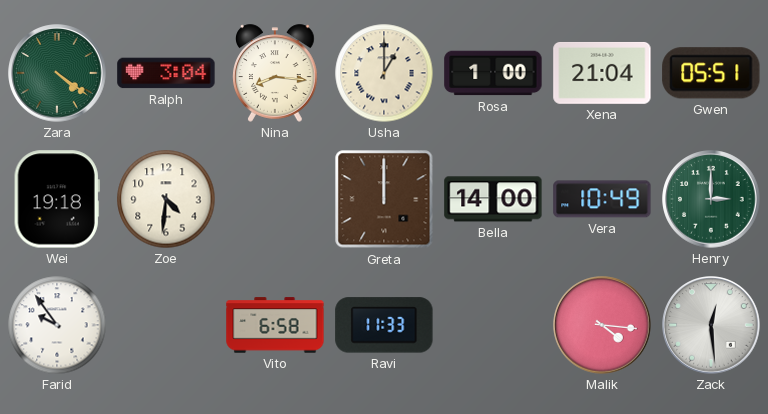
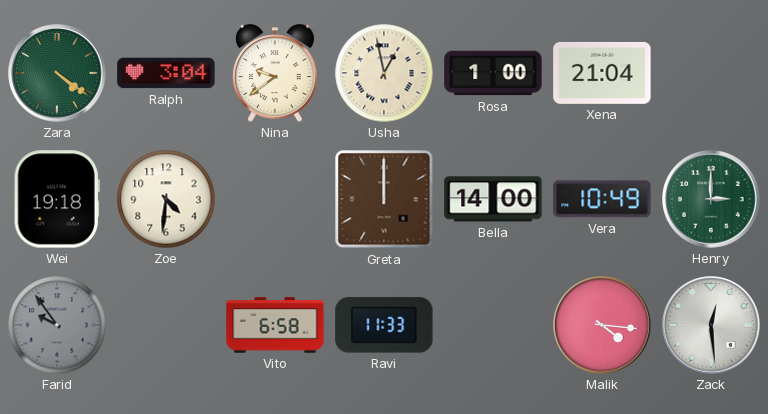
Nina: 8:16 -> 9:39 (275, 73)
Usha: 1:00 -> 12:58 (384, 73)
Gwen: 05:51 -> none (711, 73)
Farid dial: white -> grey (57, 325)
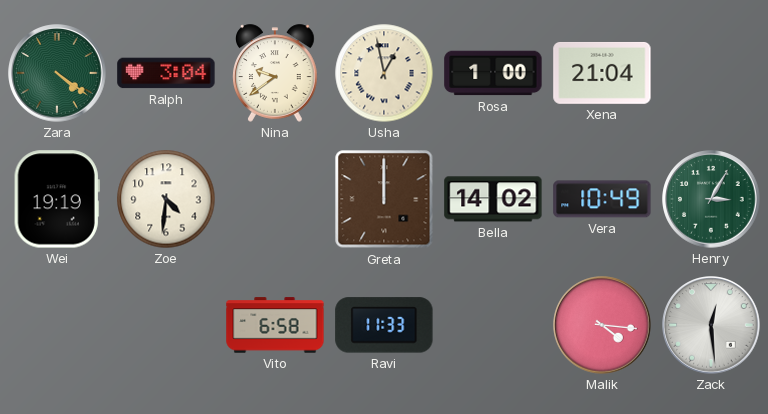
Wei: 19:18 -> 19:19 (57, 199)
Bella: 14:00 -> 14:02 (493, 199)
Henry: 3:00 -> 3:05 (711, 199)
Farid: 9:54 -> none (57, 325)
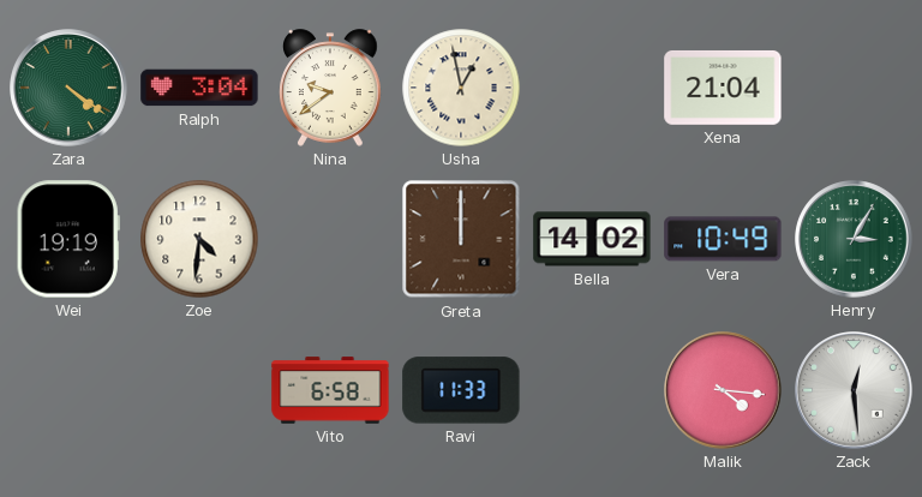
Rosa: 1:00 -> none (493, 73)
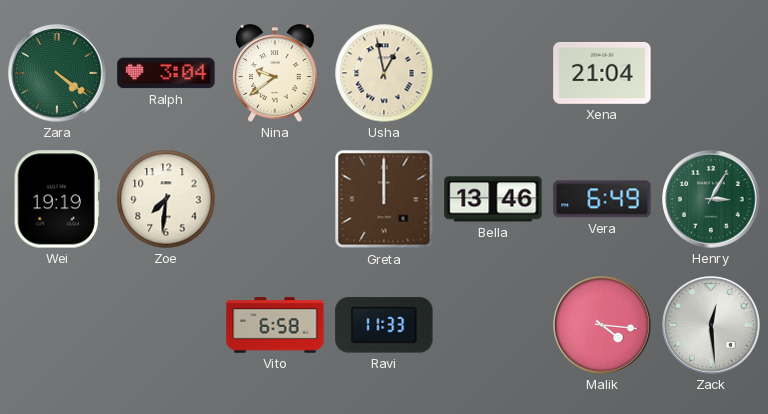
Zoe: 4:31 -> 7:31 (166, 199)
Bella: 14:02 -> 13:46 (493, 199)
Vera: 10:49 -> 6:49 (602, 199)
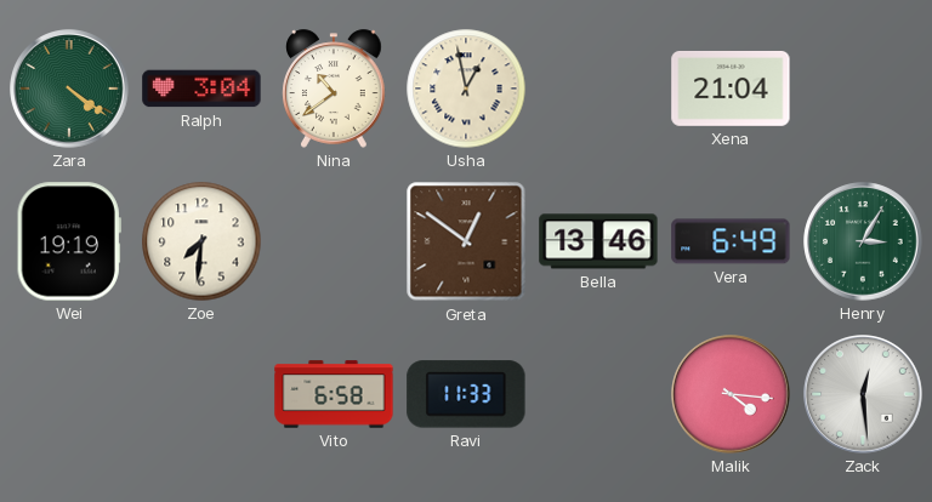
Nina: 9:39 -> 10:39 (334, 89)
Greta: 12:00 -> 12:51 (466, 241)
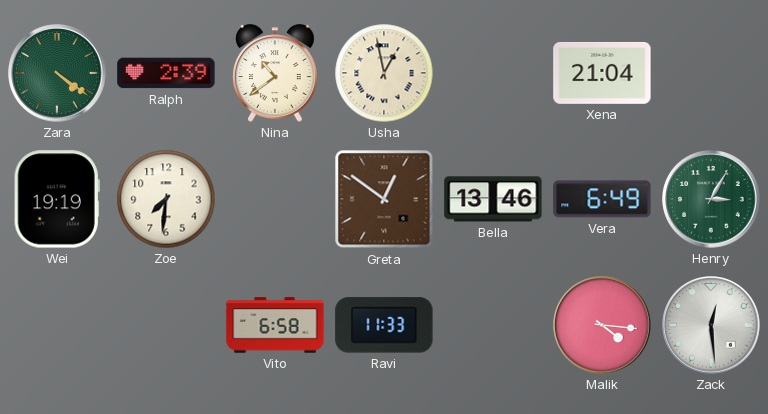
Ralph: 3:04 -> 2:39 (166, 73)
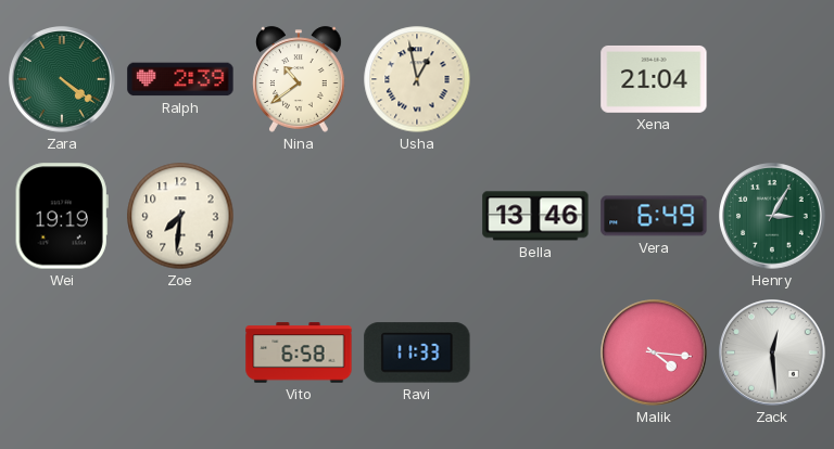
Greta: 12:51 -> none (384, 199)
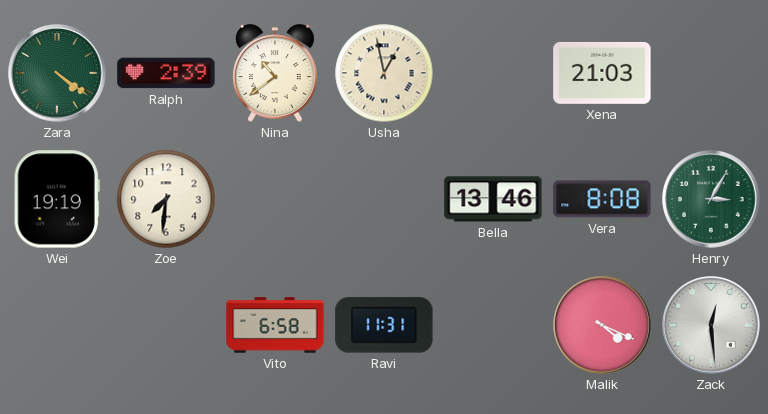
Xena: 21:04 -> 21:03 (602, 73)
Vera: 6:49 -> 8:08 (602, 199)
Ravi: 11:33 -> 11:31 (384, 325)
Malik: 4:16 -> 4:19 (602, 325)
